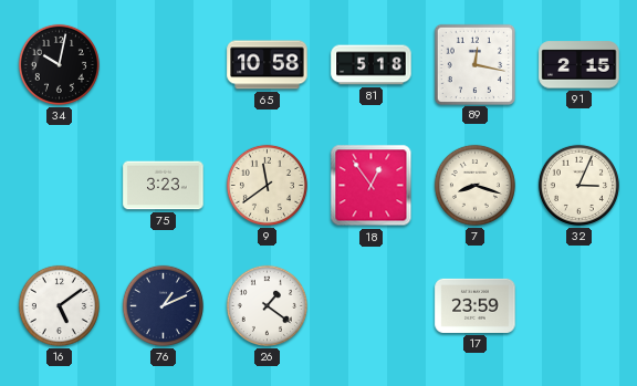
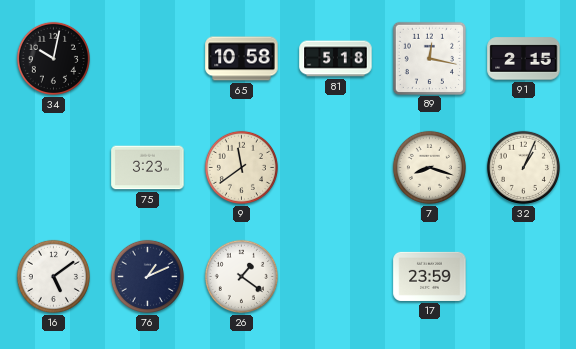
18: 12:54 -> none (372, 186)
32: 3:04 -> 1:04 (523, 167)
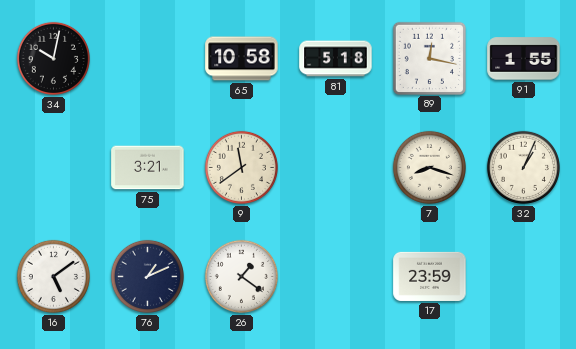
91: 2:15 -> 1:55 (524, 59)
75: 3:23 -> 3:21 (148, 168)
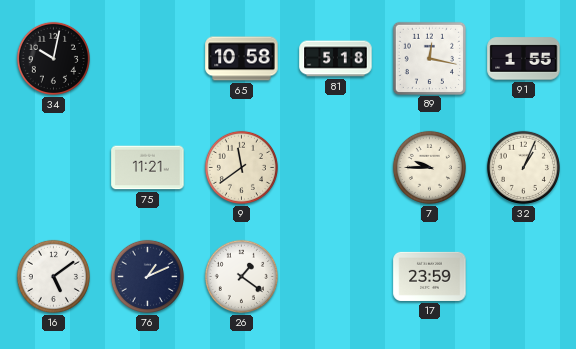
75: 3:21 -> 11:21 (148, 168)
7: 8:18 -> 9:45 (429, 167)
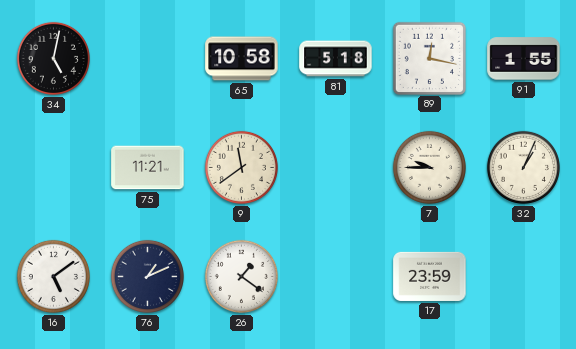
34: 10:02 -> 5:02 (53, 58)
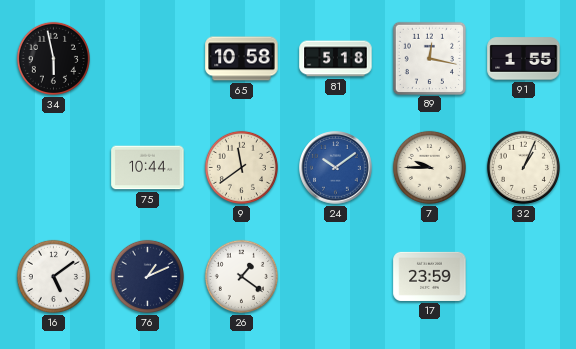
34: 5:02 -> 5:58 (53, 58)
75: 11:21 -> 10:44 (148, 168)
24: none -> 10:09 (336, 168)
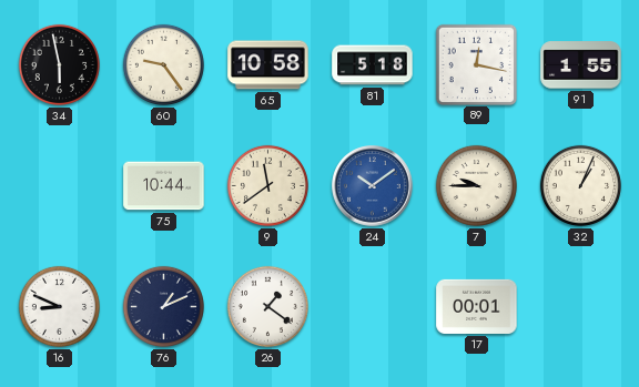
60: none -> 9:24 (163, 64)
16: 5:09 -> 8:49 (59, 306)
17: 23:59 -> 00:01 (477, 306)
